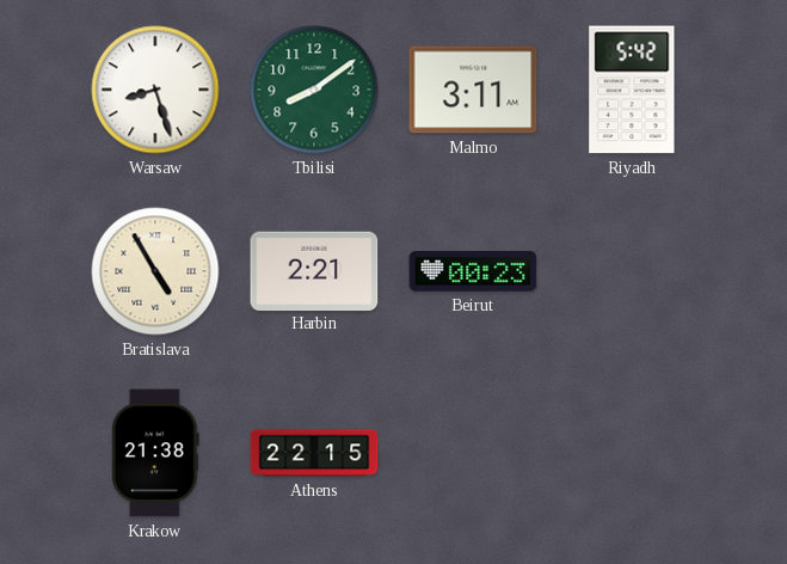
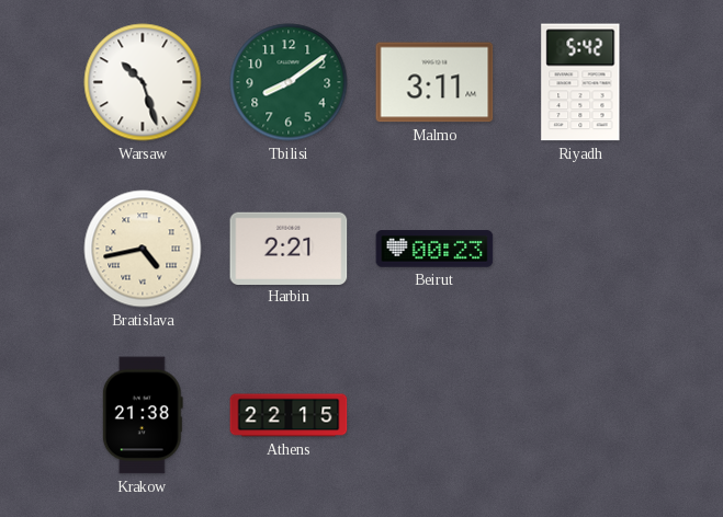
Warsaw: 8:27 -> 10:27 (143, 82)
Bratislava: 4:55 -> 4:43 (143, 249)
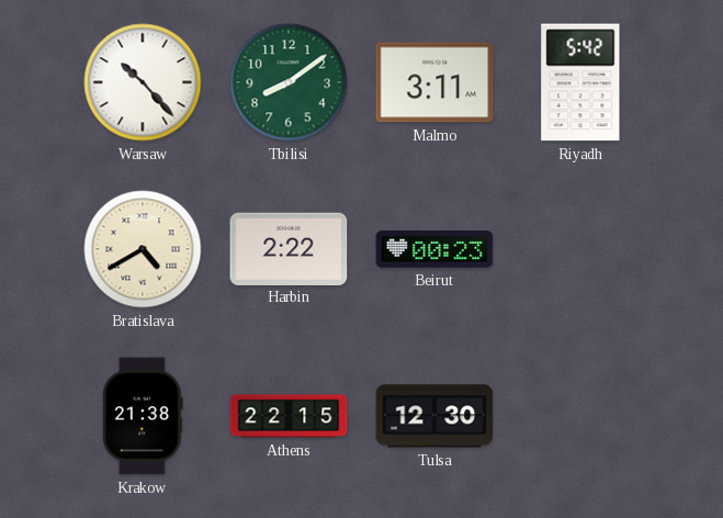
Warsaw: 10:27 -> 10:23 (143, 82)
Bratislava: 4:43 -> 4:40 (143, 249)
Harbin: 2:21 -> 2:22 (289, 248)
Tulsa: none -> 12:30 (434, 416)
